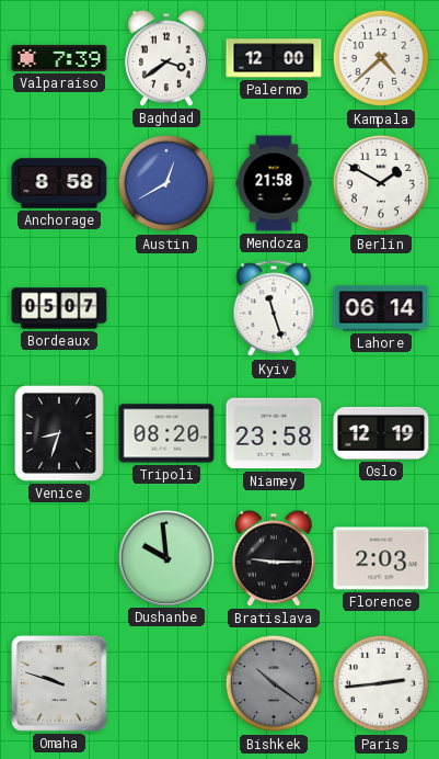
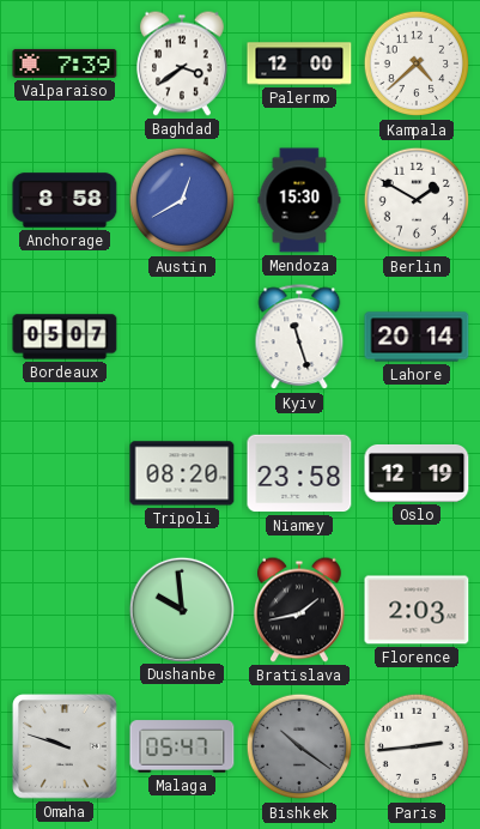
Mendoza: 21:58 -> 15:30 (299, 200)
Lahore: 06:14 -> 20:14 (417, 337)
Venice: 8:33 -> none (59, 433)
Bratislava: 9:15 -> 1:43 (300, 610)
Malaga: none -> 05:47 (182, 746)
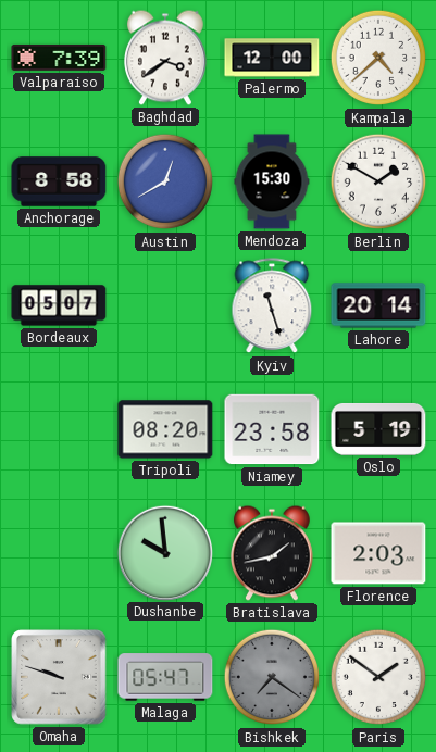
Oslo: 12:19 -> 5:19 (378, 429)
Bishkek: 10:21 -> 7:21 (272, 677)
Paris: 2:44 -> 1:51 (378, 677)
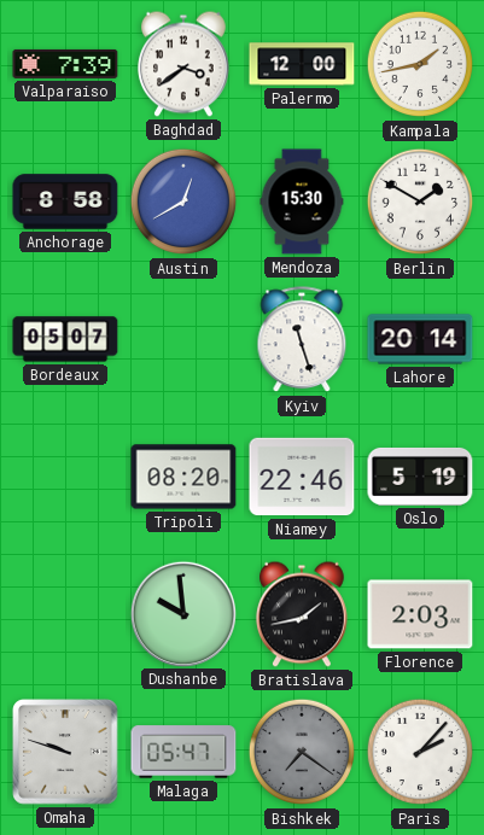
Kampala: 4:38 -> 1:43 (420, 64)
Niamey: 23:58 -> 22:46 (302, 477)
Paris: 1:51 -> 2:07 (420, 752)
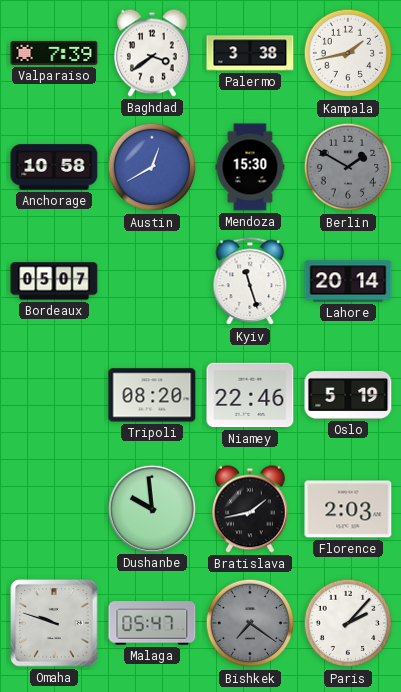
Palermo: 12:00 -> 3:38 (250, 53)
Anchorage: 8:58 -> 10:58 (54, 167)
Berlin dial: white -> grey (348, 167)
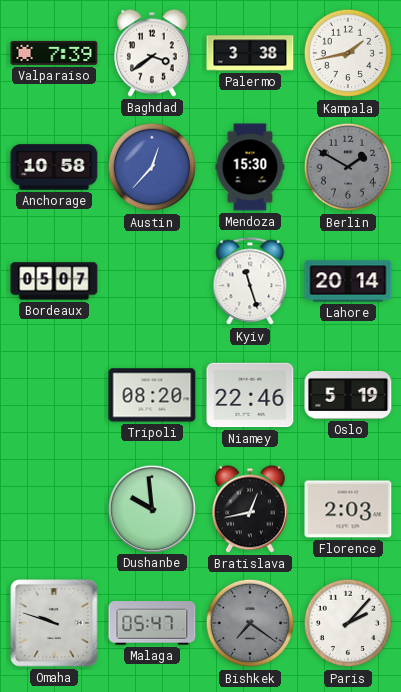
Austin: 12:40 -> 12:37 (152, 167)
Bratislava: 1:43 -> 12:43 (251, 509)
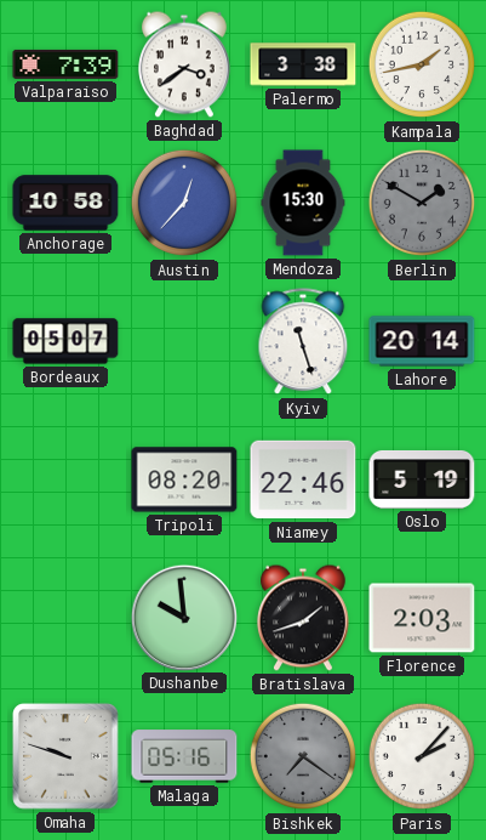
Bratislava: 12:43 -> 1:42 (304, 618)
Malaga: 05:47 -> 05:16 (184, 756)
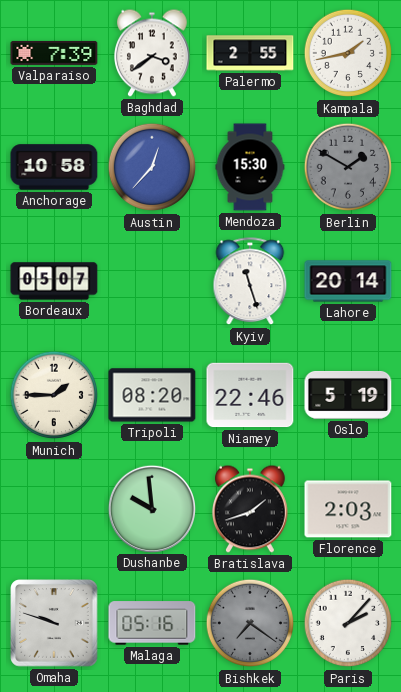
Palermo: 3:38 -> 2:55 (250, 53)
Munich: none -> 1:45 (54, 395)
